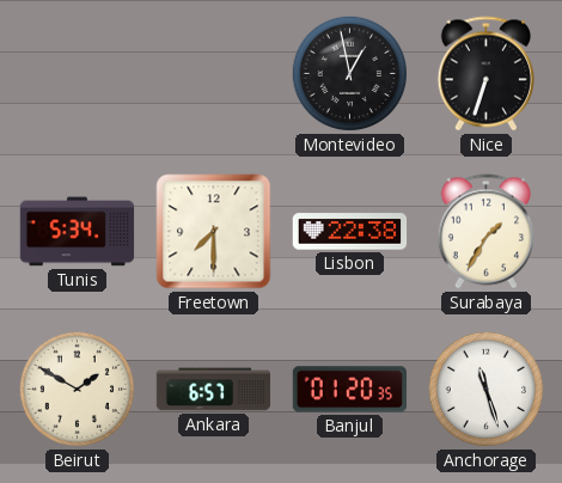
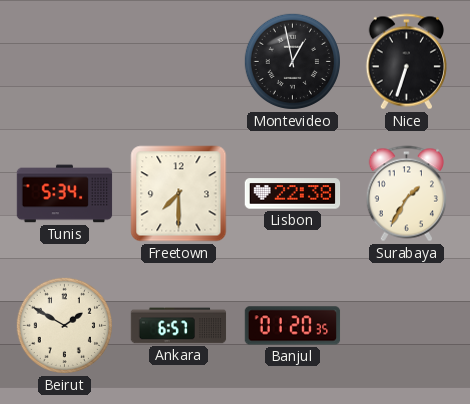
Anchorage: 11:27 -> none (485, 389)
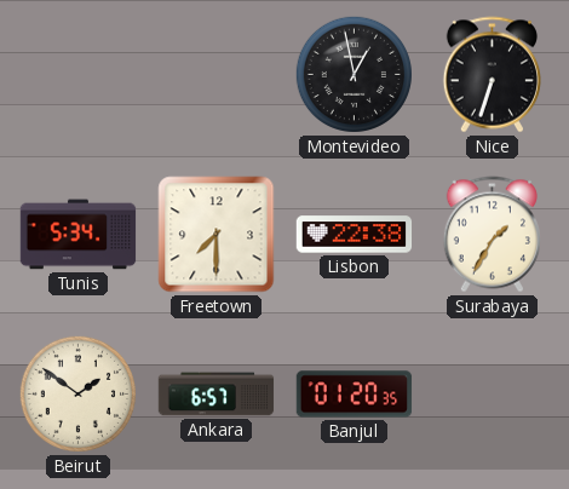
Beirut: 1:50 -> 1:51 (77, 393)
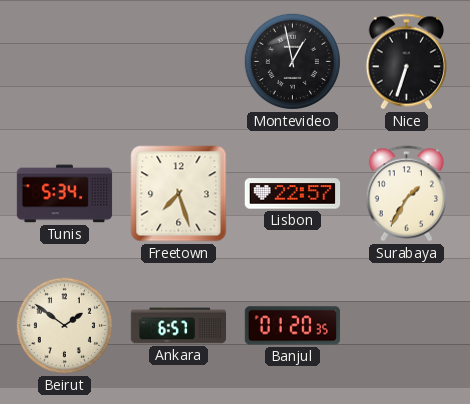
Freetown: 7:30 -> 7:27 (179, 194)
Lisbon: 22:38 -> 22:57 (293, 194)
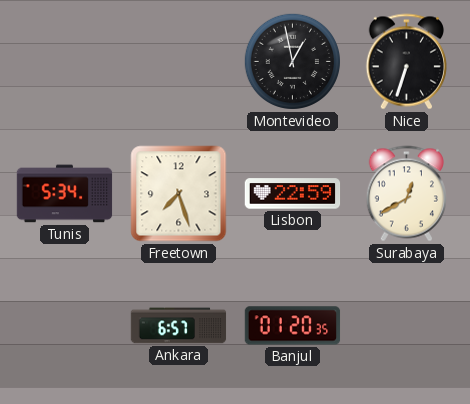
Lisbon: 22:57 -> 22:59 (293, 194)
Surabaya: 1:35 -> 12:40 (406, 194)
Beirut: 1:51 -> none (64, 325)
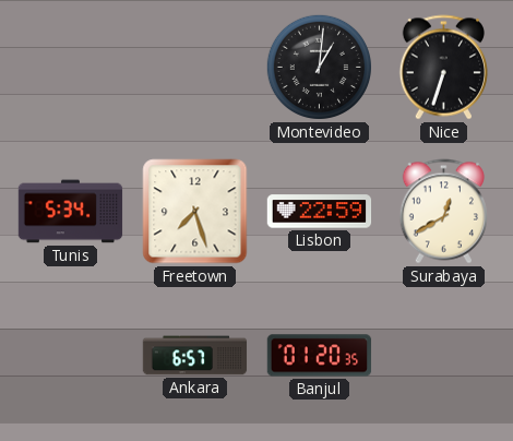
Montevideo: 12:58 -> 1:01 (319, 67)
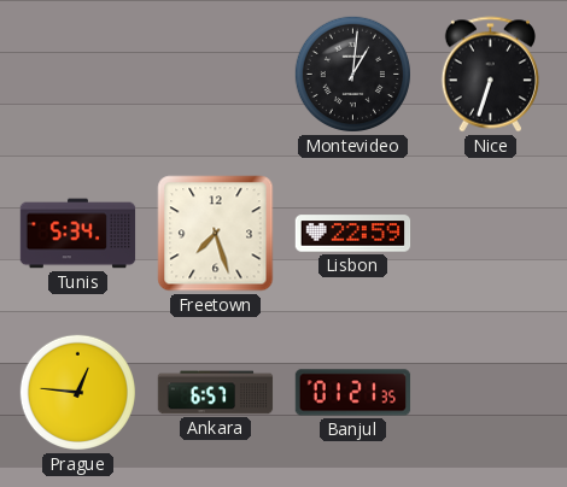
Surabaya: 12:40 -> none (443, 212)
Prague: none -> 12:46 (77, 392)
Banjul: 01:20 -> 01:21 (353, 393)
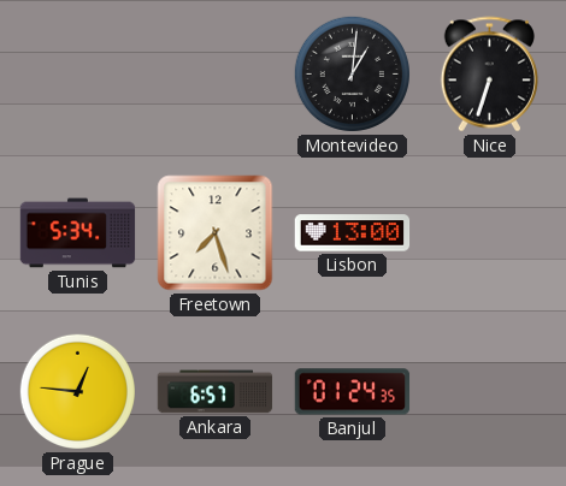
Lisbon: 22:59 -> 13:00 (353, 233)
Banjul: 01:21 -> 01:24 (353, 392)
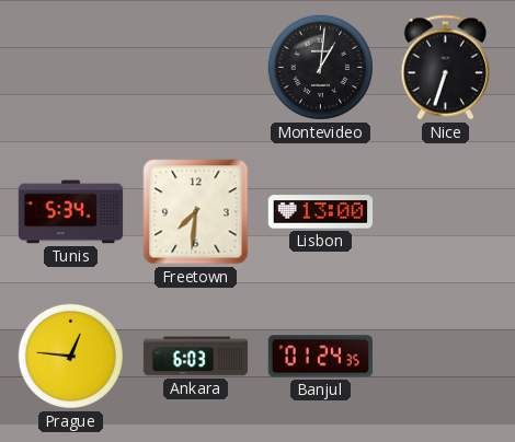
Freetown: 7:27 -> 7:31 (196, 212)
Ankara: 6:57 -> 6:03 (196, 357)
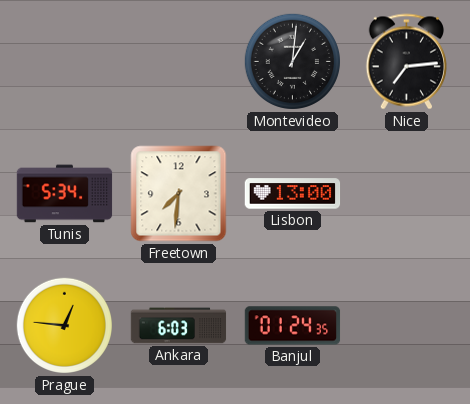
Nice: 6:33 -> 7:14 (406, 62)
